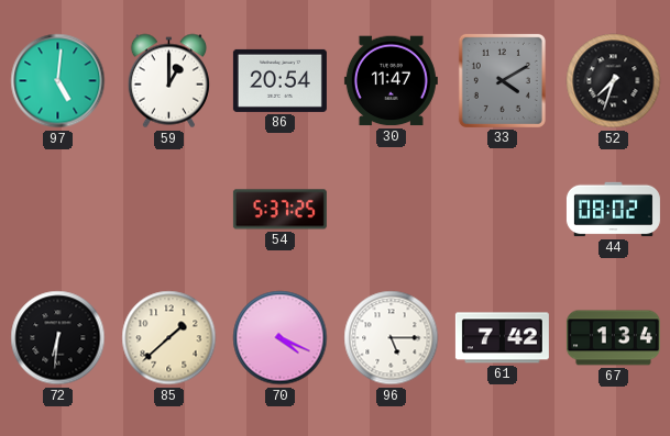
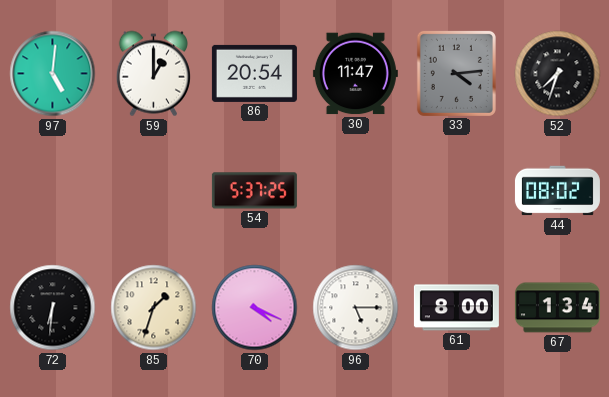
33: 4:10 -> 4:14 (456, 73)
85: 1:38 -> 1:33 (154, 308)
61: 7:42 -> 8:00 (456, 308)
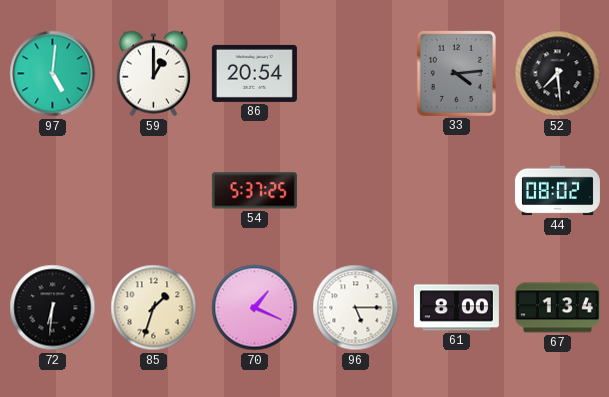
30: 11:47 -> none (355, 74)
52: 7:33 -> 7:29 (558, 74)
70: 4:19 -> 1:19 (255, 308)
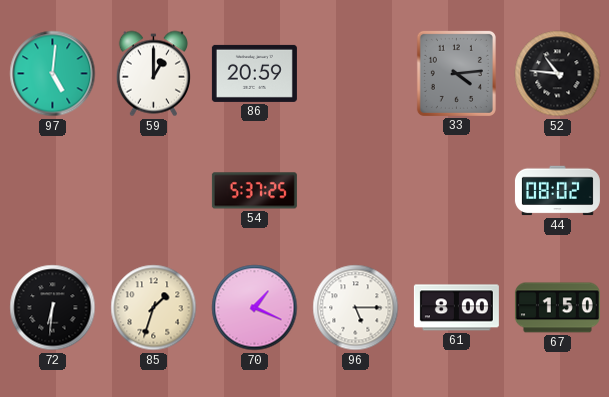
86: 20:54 -> 20:59 (254, 73)
52: 7:29 -> 10:46 (558, 74)
67: 1:34 -> 1:50 (557, 308)
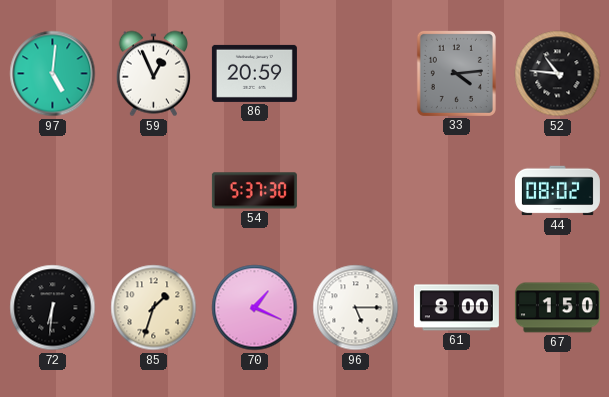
59: 1:00 -> 12:56 (153, 74)
54: 5:37:25 -> 5:37:30 (254, 191)
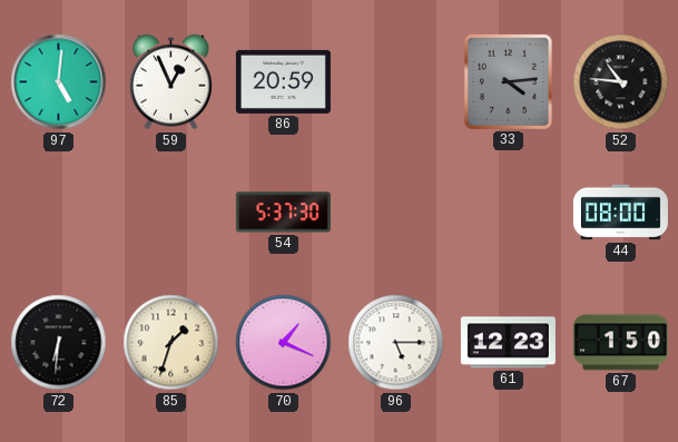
44: 08:02 -> 08:00 (620, 213)
61: 8:00 -> 12:23 (508, 343)
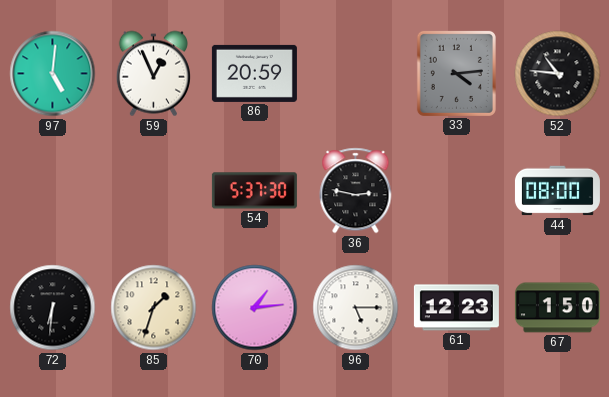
36: none -> 2:47 (356, 191)
70: 1:19 -> 1:14 (255, 308)
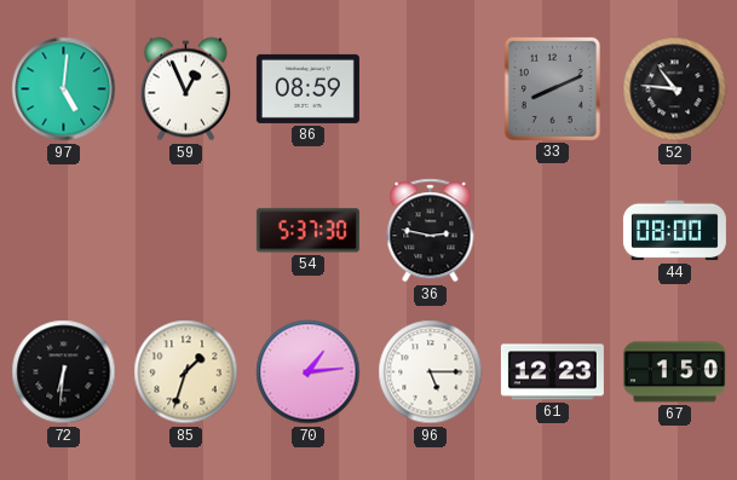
86: 20:59 -> 08:59 (307, 88)
33: 4:14 -> 8:11 (552, 88)
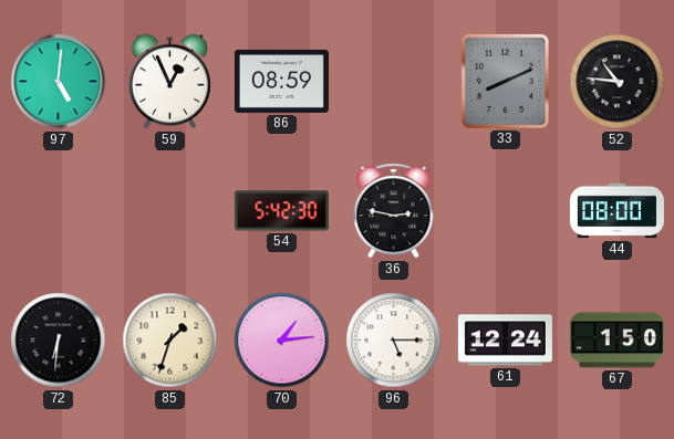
54: 5:37 -> 5:42 (281, 211)
61: 12:23 -> 12:24 (505, 341)
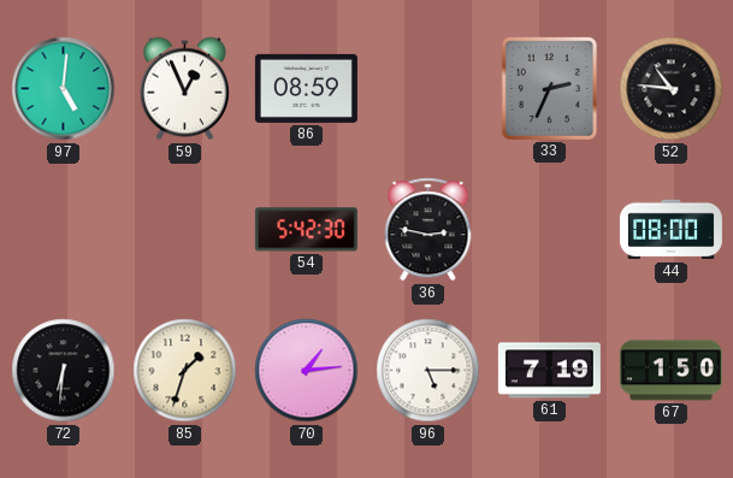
33: 8:11 -> 2:34 (549, 88)
61: 12:24 -> 7:19 (549, 371)
